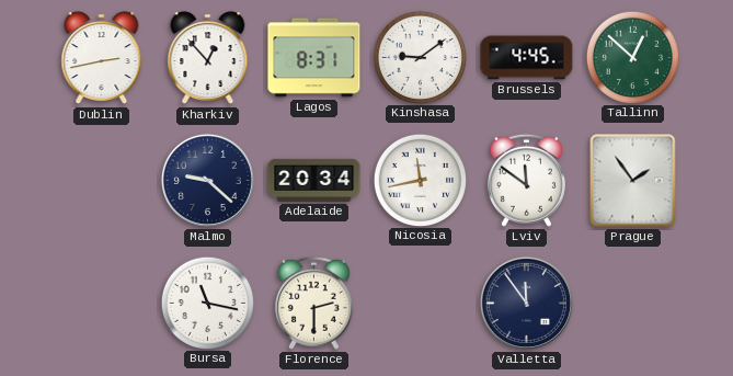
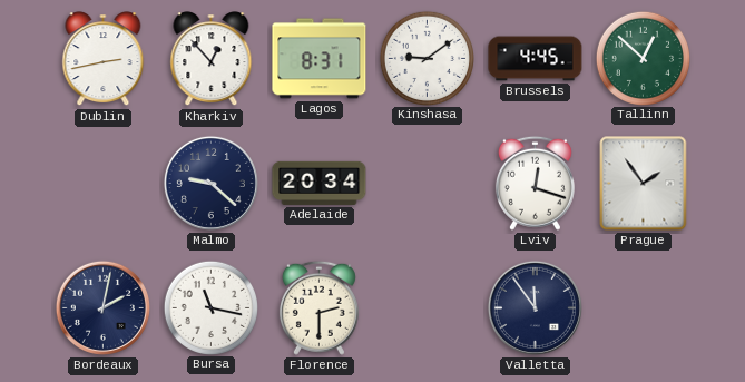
Nicosia: 11:43 -> none (420, 180)
Lviv: 11:51 -> 12:18 (535, 183)
Bordeaux: none -> 2:02 (102, 307)
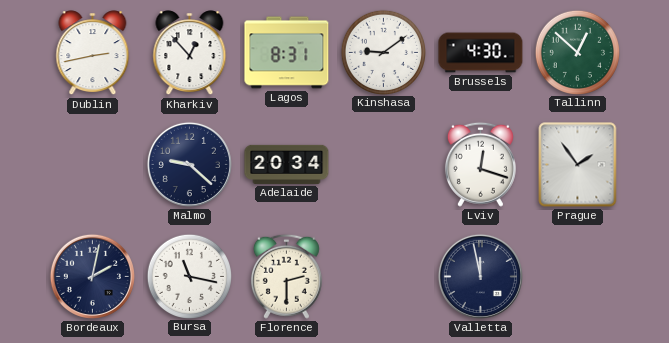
Brussels: 4:45 -> 4:30 (481, 53)
Valletta: 11:54 -> 11:58 (480, 276)
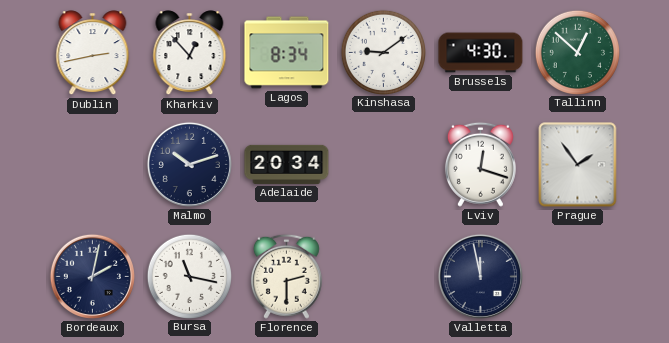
Lagos: 8:31 -> 8:34 (287, 53)
Malmo: 9:22 -> 10:12 (189, 164)
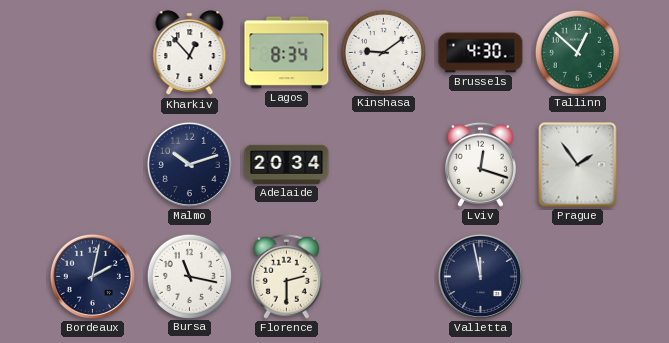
Dublin: 2:43 -> none (93, 53)
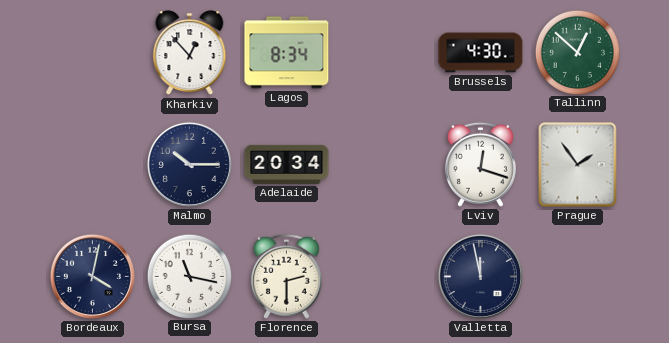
Kinshasa: 9:09 -> none (383, 52)
Malmo: 10:12 -> 10:15 (189, 164)
Bordeaux: 2:02 -> 4:02 (92, 276)
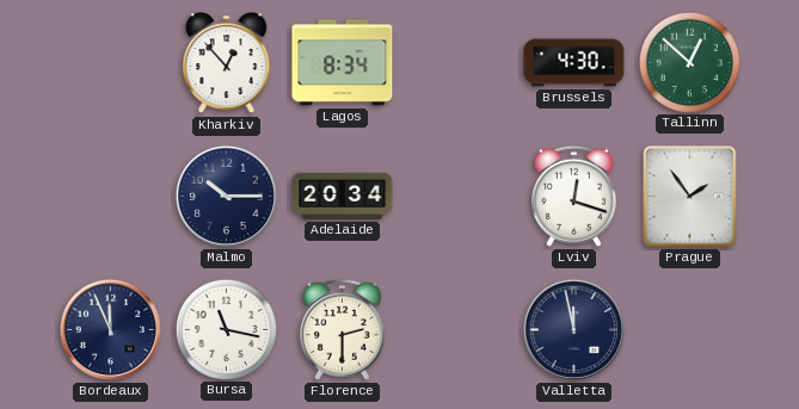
Bordeaux: 4:02 -> 11:56 (110, 329)
